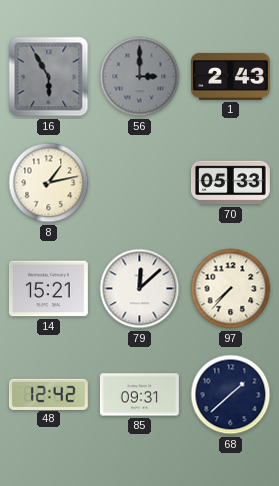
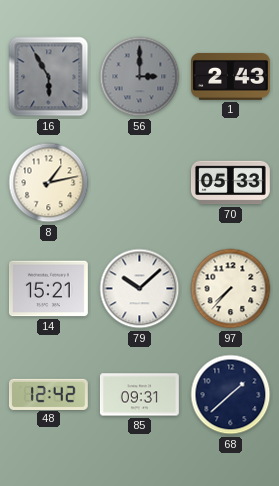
79: 12:08 -> 10:08 (140, 289)
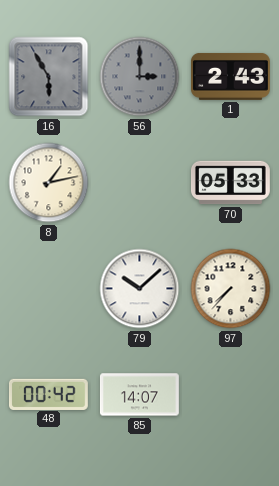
14: 15:21 -> none (48, 289)
48: 12:42 -> 00:42 (48, 394)
85: 09:31 -> 14:07 (139, 395)
68: 1:38 -> none (231, 395)
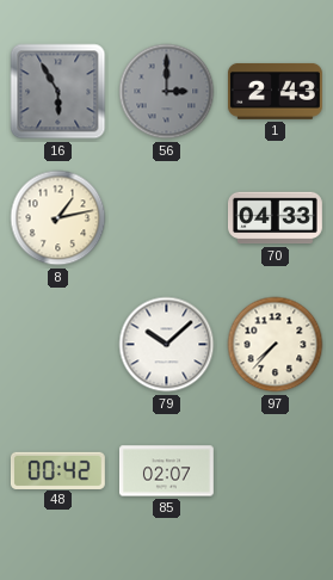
70: 05:33 -> 04:33 (276, 218)
85: 14:07 -> 02:07 (166, 471)
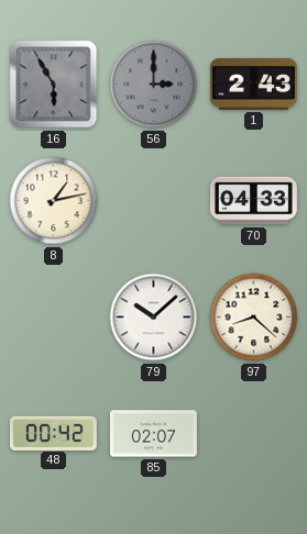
97: 7:37 -> 8:22 (254, 318)
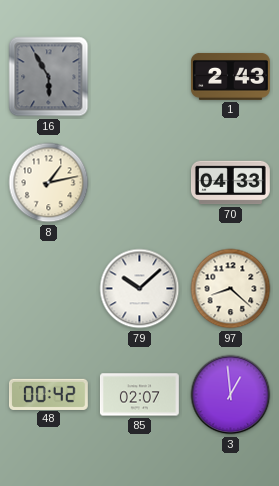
56: 3:00 -> none (154, 85)
3: none -> 12:59 (231, 395)
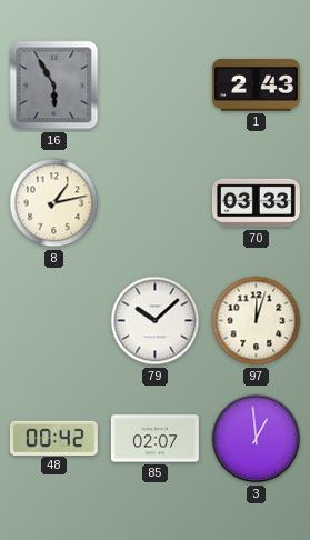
70: 04:33 -> 03:33 (257, 203)
97: 8:22 -> 12:03 (257, 321)
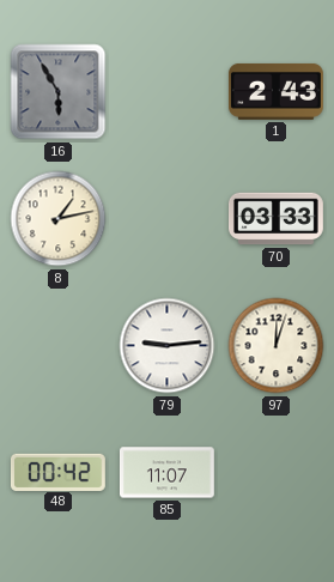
79: 10:08 -> 9:14 (168, 346)
85: 02:07 -> 11:07 (166, 473)
3: 12:59 -> none (257, 439)
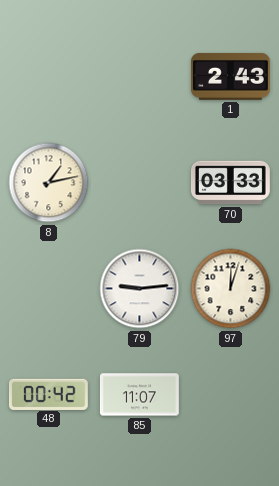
16: 5:55 -> none (59, 92)
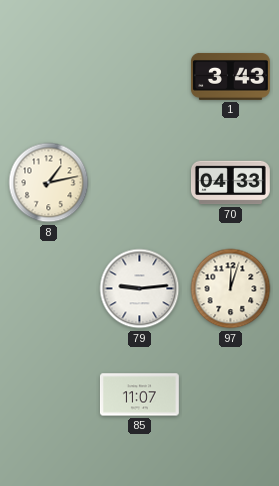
1: 2:43 -> 3:43 (230, 76)
70: 03:33 -> 04:33 (231, 183)
48: 00:42 -> none (48, 394)
